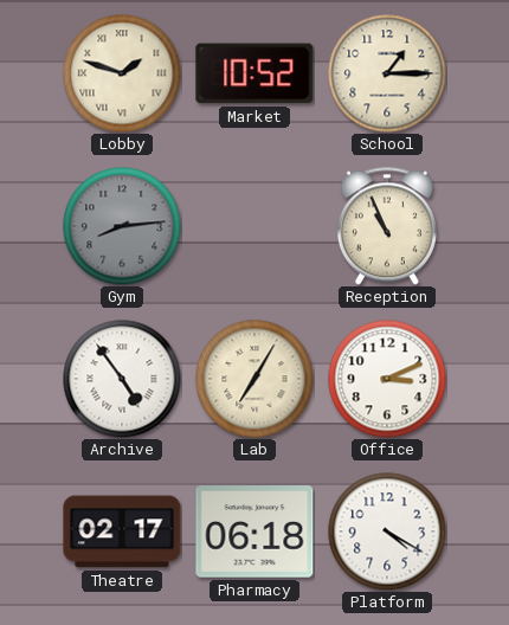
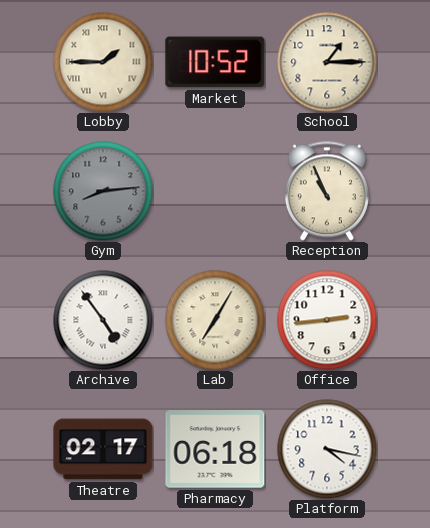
Lobby: 1:48 -> 1:45 (103, 62)
Office: 3:11 -> 2:44 (327, 320)
Platform: 4:20 -> 4:17 (327, 449)
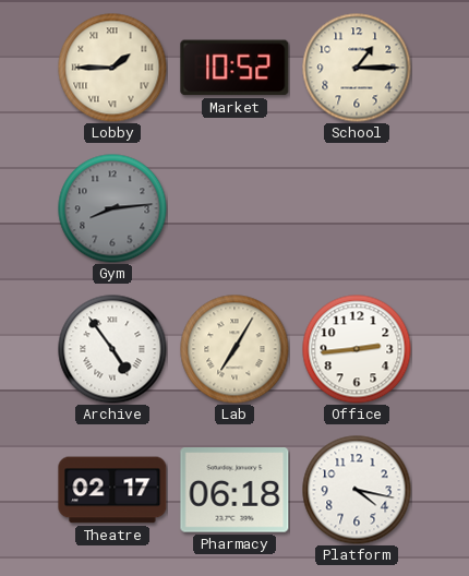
Reception: 10:56 -> none (327, 191)
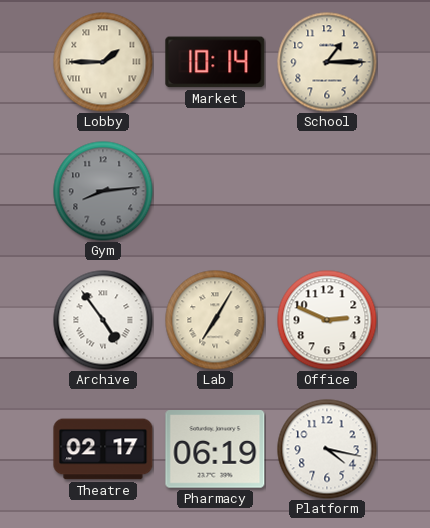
Market: 10:52 -> 10:14 (215, 62)
Office: 2:44 -> 2:49 (327, 320)
Pharmacy: 06:18 -> 06:19 (215, 449)
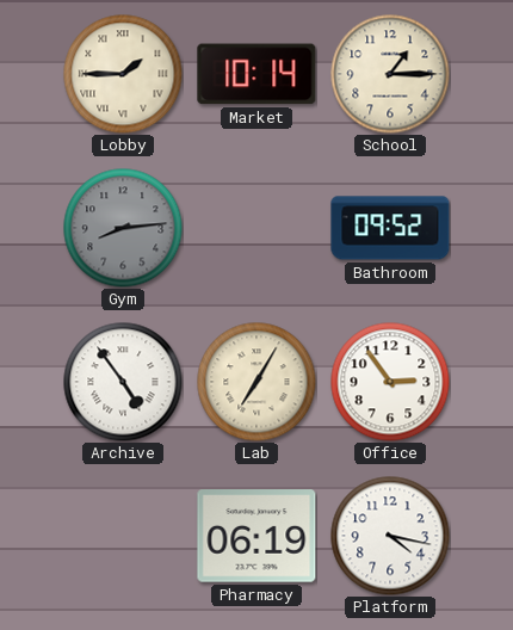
Bathroom: none -> 09:52 (390, 228)
Office: 2:49 -> 2:54 (390, 382)
Theatre: 02:17 -> none (103, 449)
